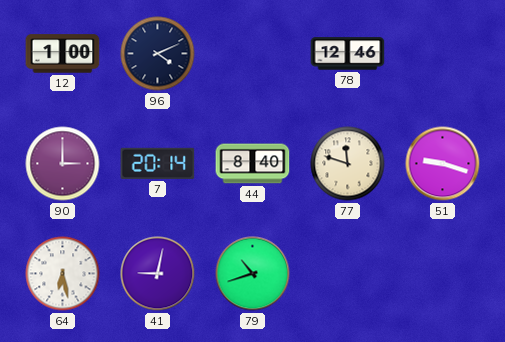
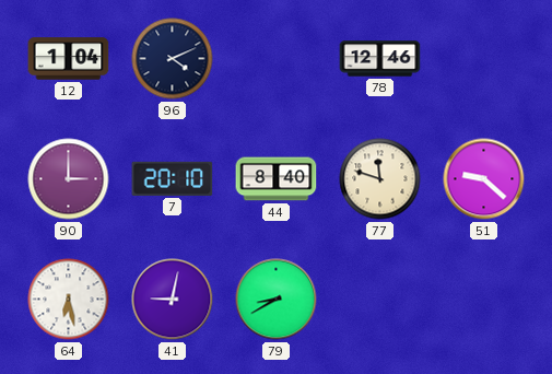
12: 1:00 -> 1:04 (69, 59)
7: 20:14 -> 20:10 (173, 178)
51: 9:18 -> 9:22 (484, 179)
79: 10:42 -> 8:40 (277, 300)
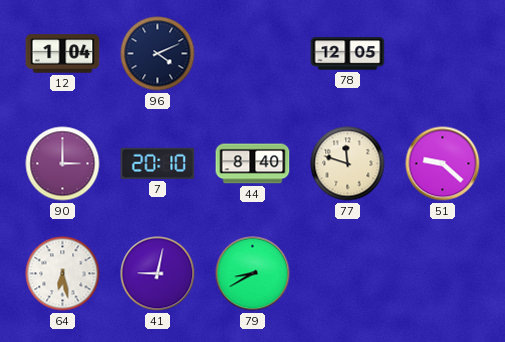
78: 12:46 -> 12:05 (348, 54)
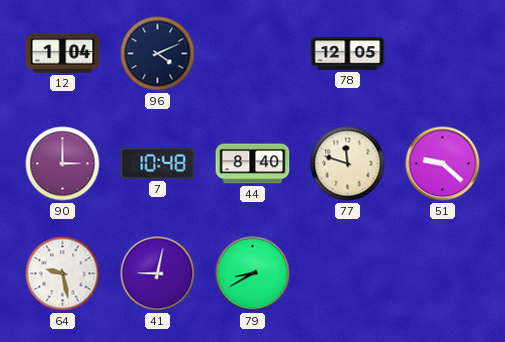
7: 20:10 -> 10:48 (158, 163)
64: 6:28 -> 9:28 (63, 274)
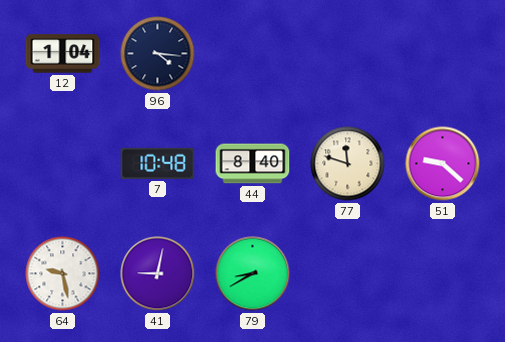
96: 4:11 -> 4:16 (158, 54)
78: 12:05 -> none (348, 54)
90: 3:00 -> none (63, 164)
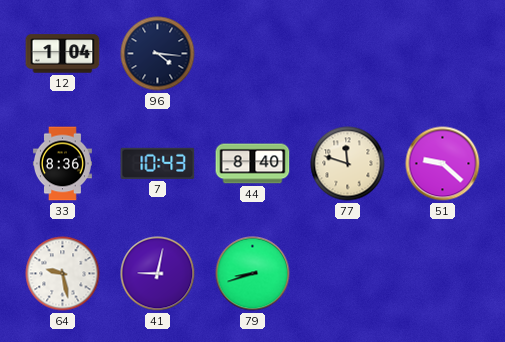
33: none -> 8:36 (62, 164)
7: 10:48 -> 10:43 (158, 163)
79: 8:40 -> 8:42 (253, 274)
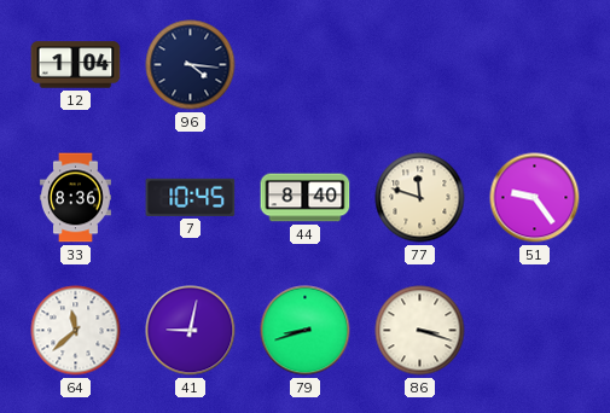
7: 10:43 -> 10:45 (191, 197)
51: 9:22 -> 9:24 (535, 198)
64: 9:28 -> 11:38 (76, 331)
86: none -> 3:18 (420, 331)
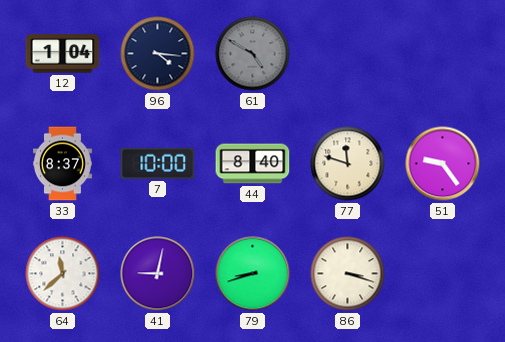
61: none -> 4:50 (253, 54)
33: 8:36 -> 8:37 (62, 164)
7: 10:45 -> 10:00 (158, 163)
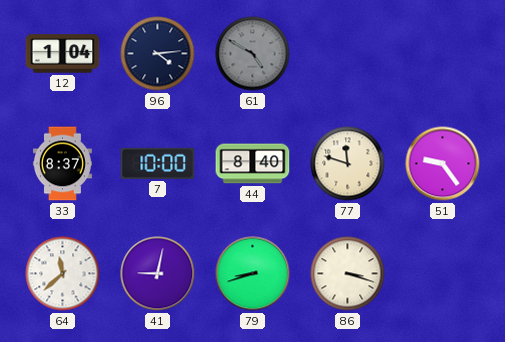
96: 4:16 -> 4:14 (158, 54)
